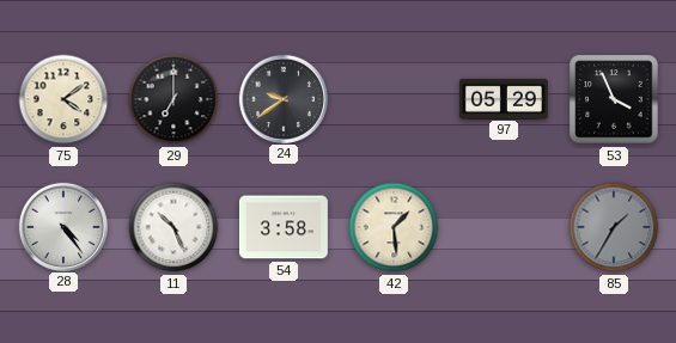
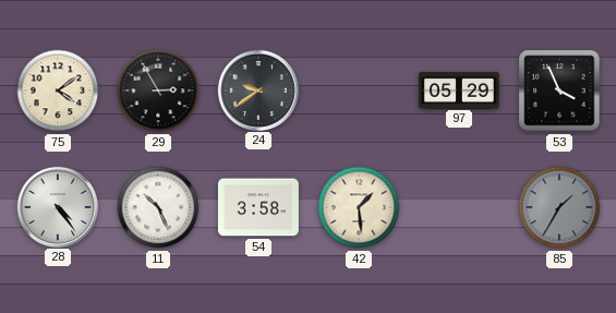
29: 7:00 -> 2:55 (158, 91)
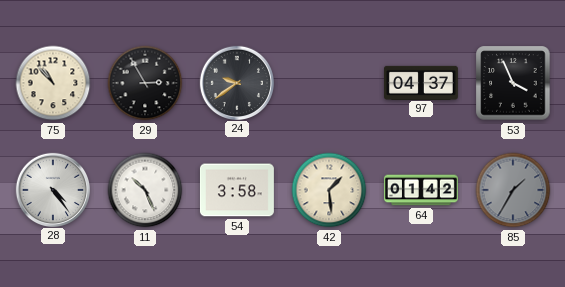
75: 4:09 -> 10:53 (53, 83)
97: 05:29 -> 04:37 (421, 82)
64: none -> 01:42 (421, 190)
